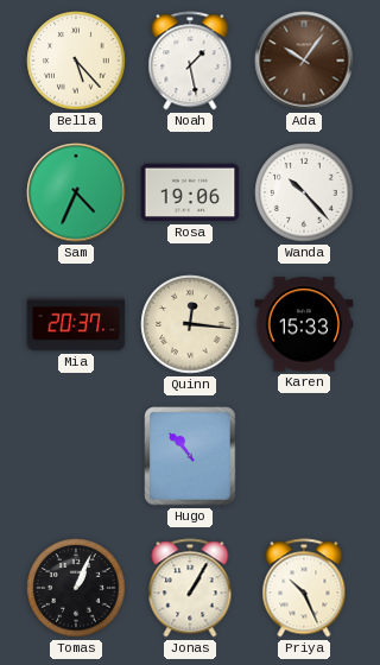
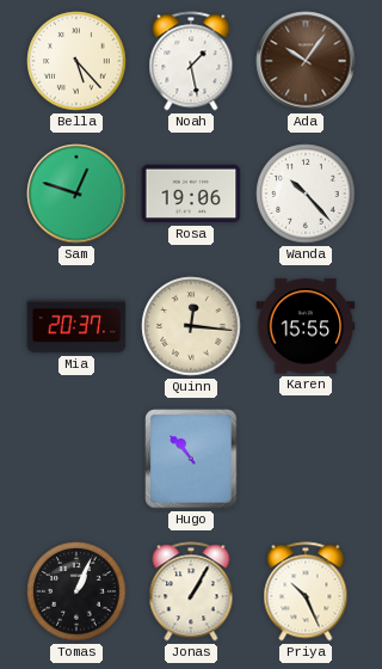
Sam: 4:34 -> 12:48 (76, 194)
Karen: 15:33 -> 15:55 (306, 326)
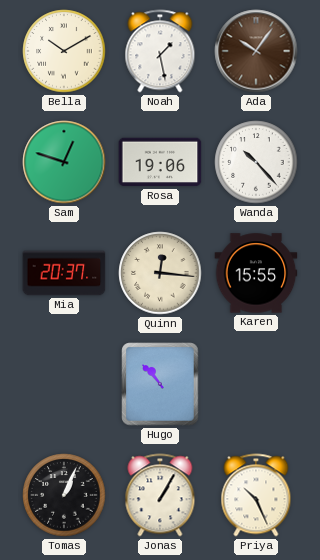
Bella: 5:23 -> 10:10 (64, 51)
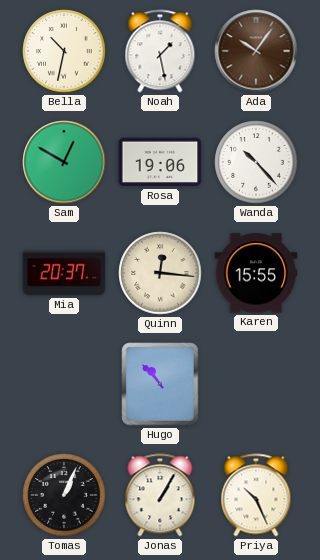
Bella: 10:10 -> 10:32 (64, 51)
Sam: 12:48 -> 12:50 (64, 162)
